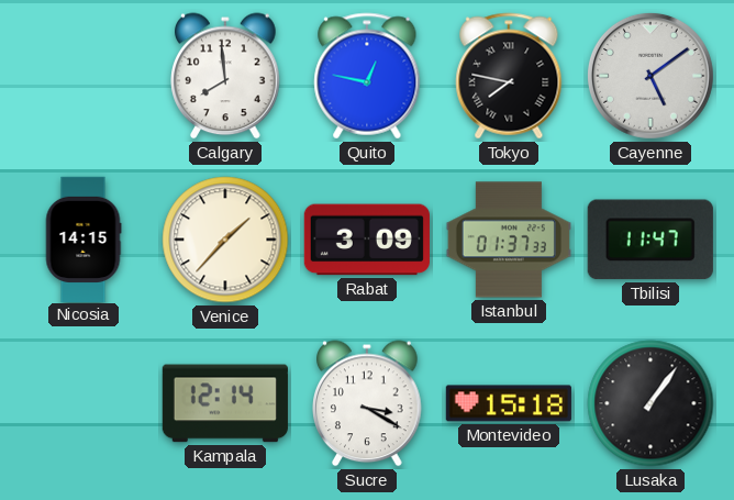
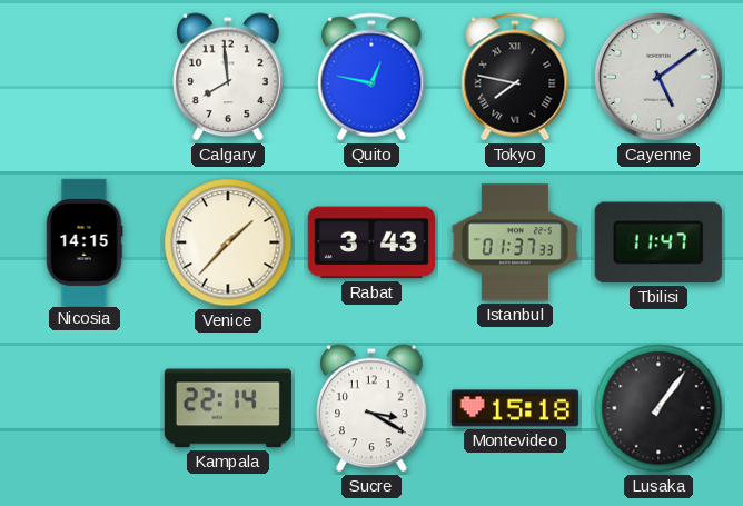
Rabat: 3:09 -> 3:43 (371, 242)
Kampala: 12:14 -> 22:14 (228, 408)
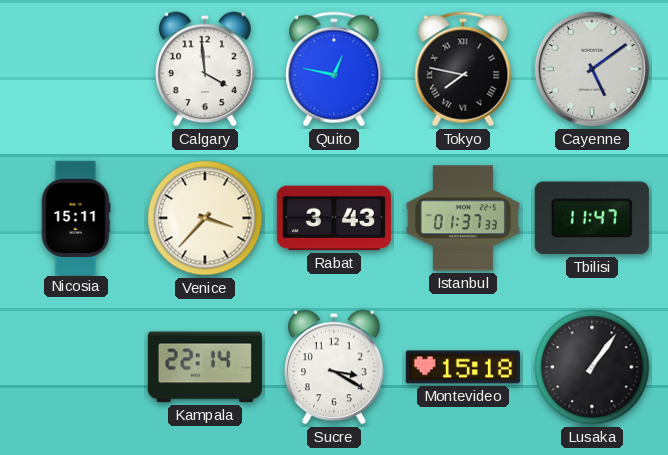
Calgary: 7:59 -> 3:59 (205, 69)
Nicosia: 14:15 -> 15:11 (76, 217)
Venice: 1:37 -> 3:37 (205, 218)
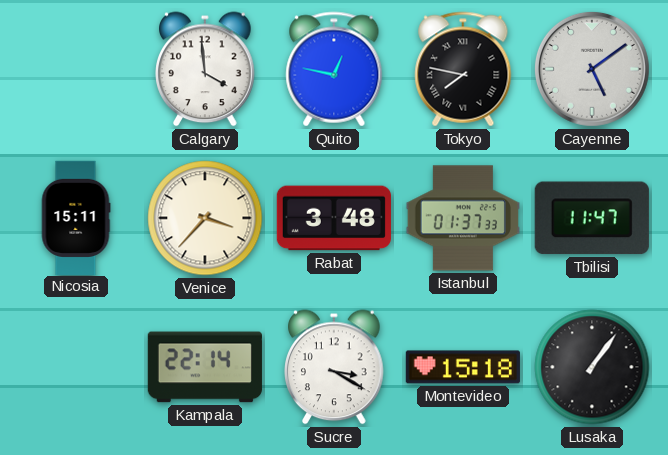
Rabat: 3:43 -> 3:48 (334, 218)
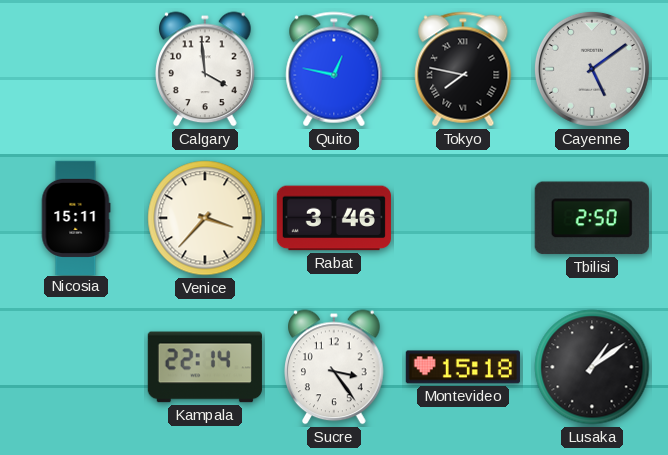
Rabat: 3:48 -> 3:46 (334, 218)
Istanbul: 01:37 -> none (463, 218)
Tbilisi: 11:47 -> 2:50 (592, 218)
Sucre: 3:20 -> 3:24 (334, 367)
Lusaka: 1:06 -> 1:09 (592, 367)
